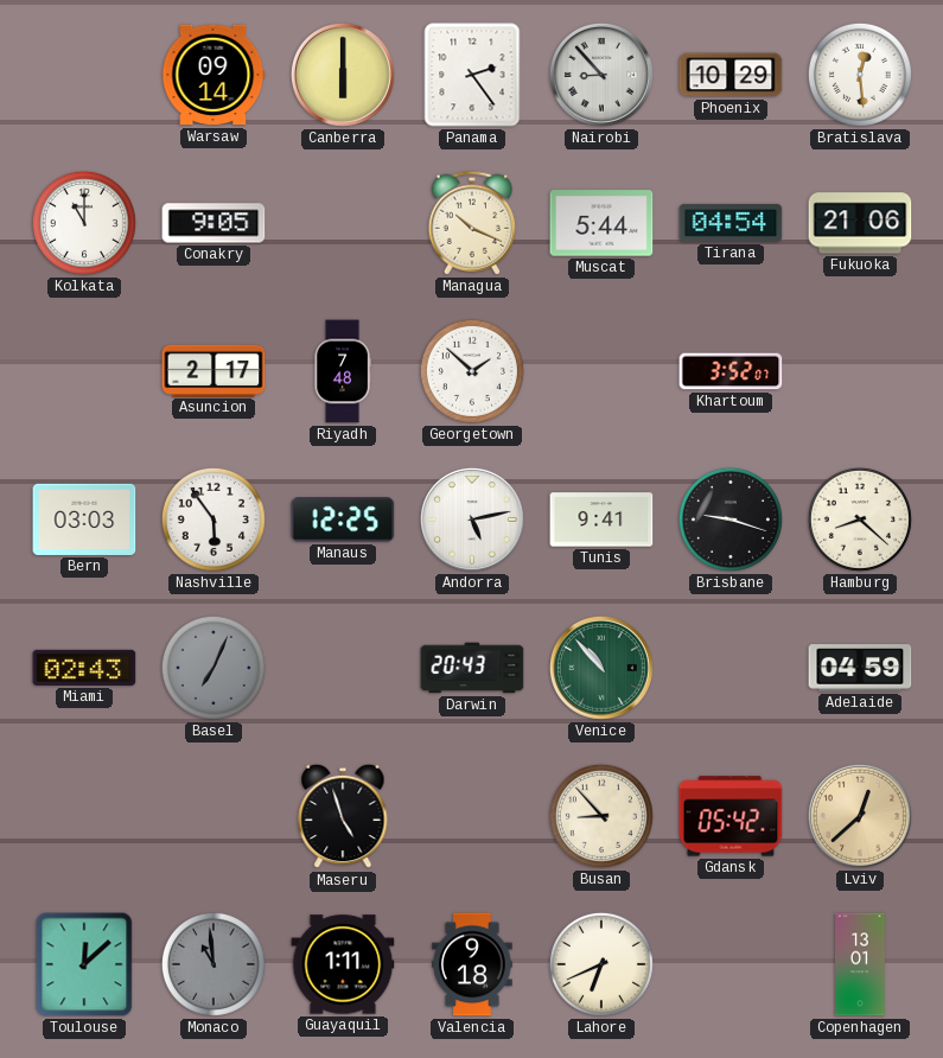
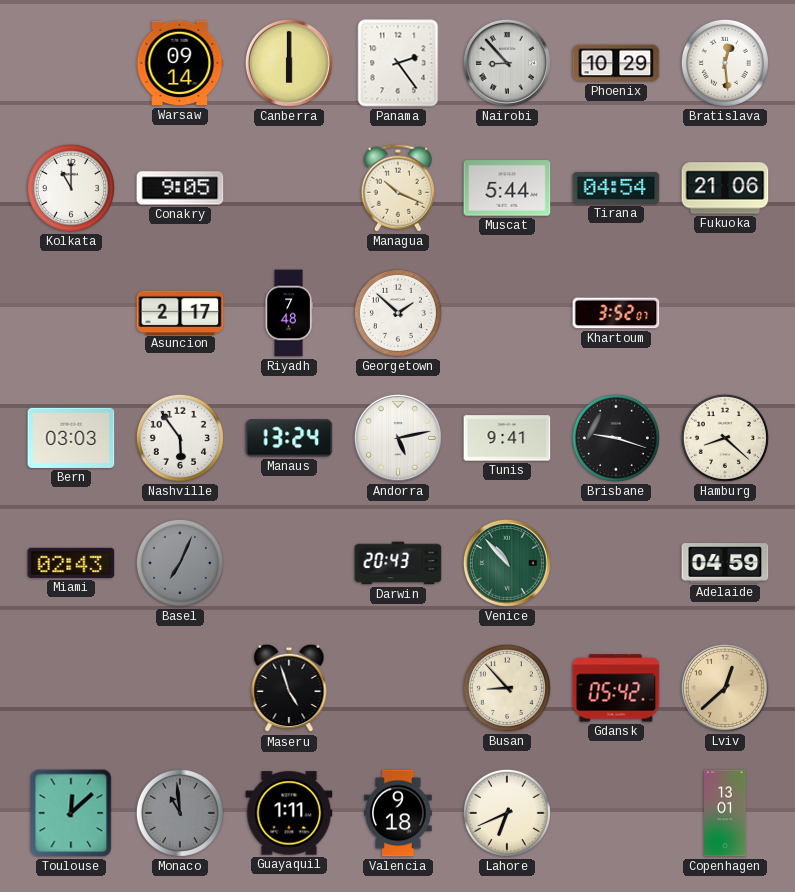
Manaus: 12:25 -> 13:24 (289, 438)
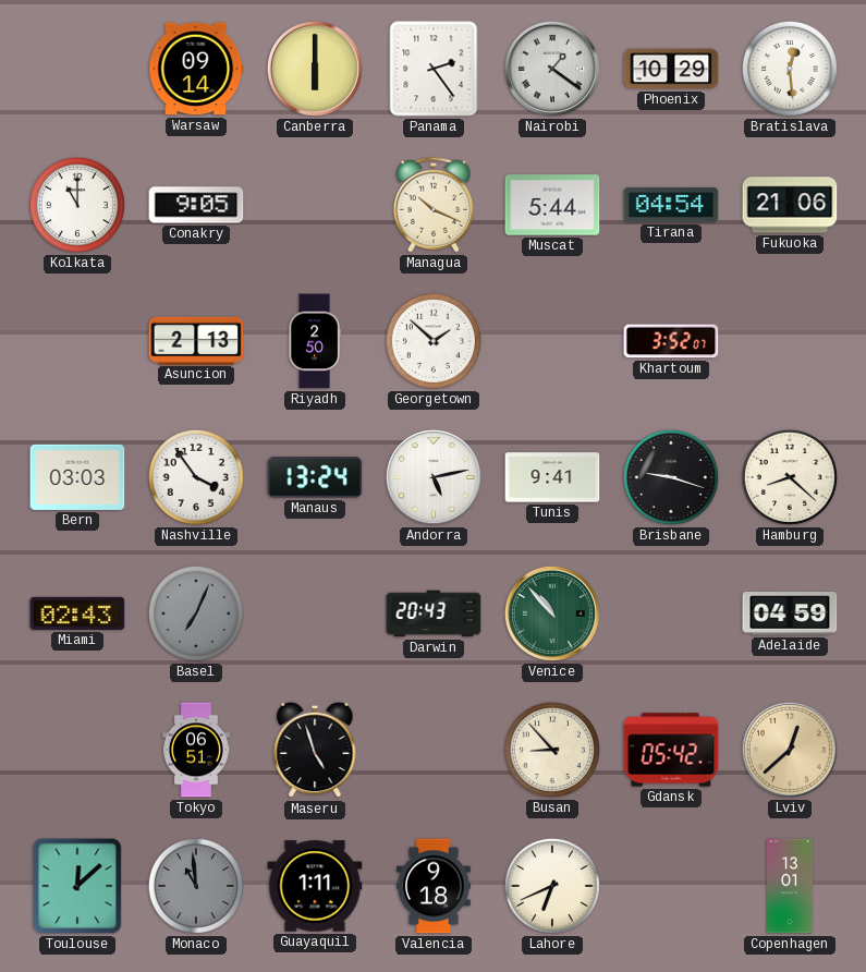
Nairobi: 8:53 -> 1:21 (552, 69)
Asuncion: 2:17 -> 2:13 (196, 340)
Riyadh: 7:48 -> 2:50 (315, 341)
Nashville: 5:54 -> 3:54 (196, 477)
Tokyo: none -> 06:51 (196, 750)
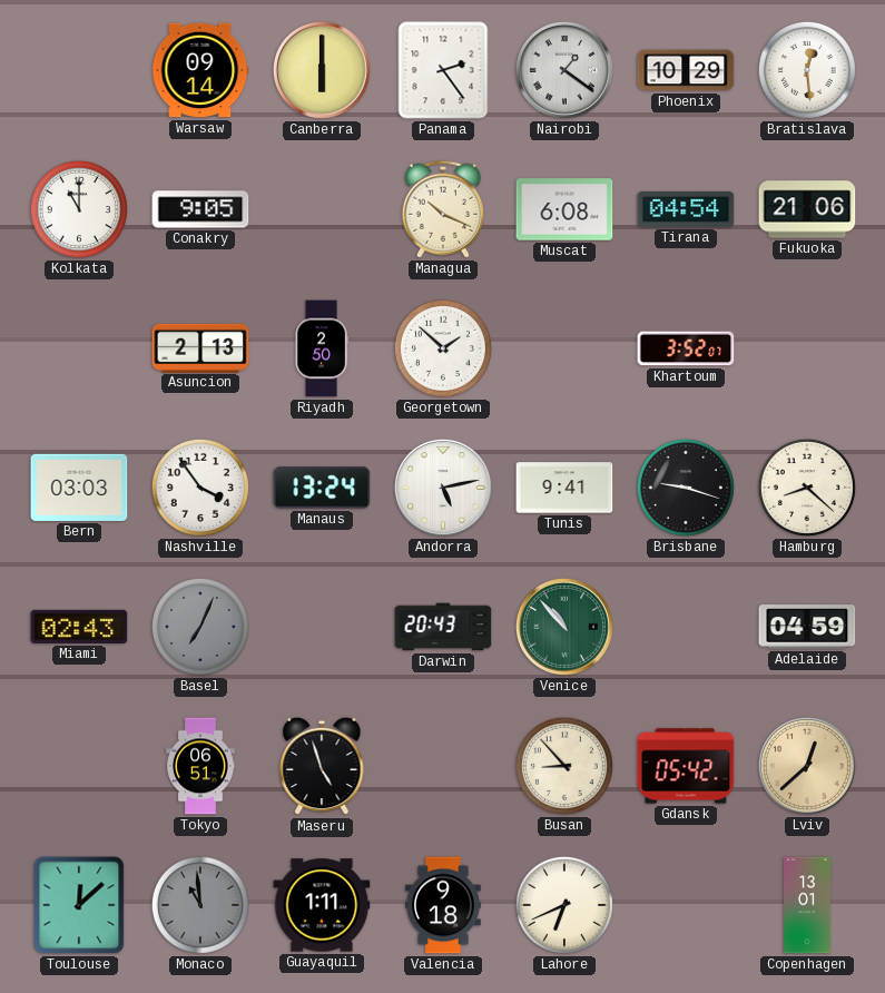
Muscat: 5:44 -> 6:08 (564, 209)
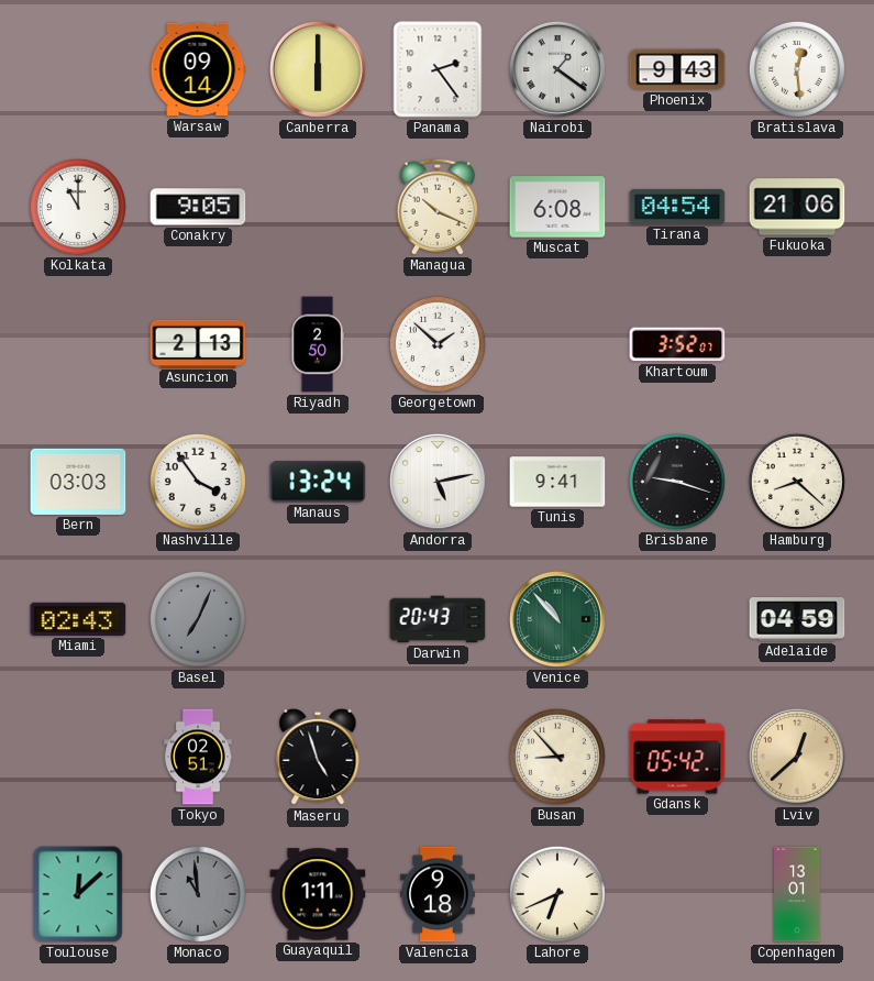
Phoenix: 10:29 -> 9:43 (677, 69)
Tokyo: 06:51 -> 02:51 (198, 757)
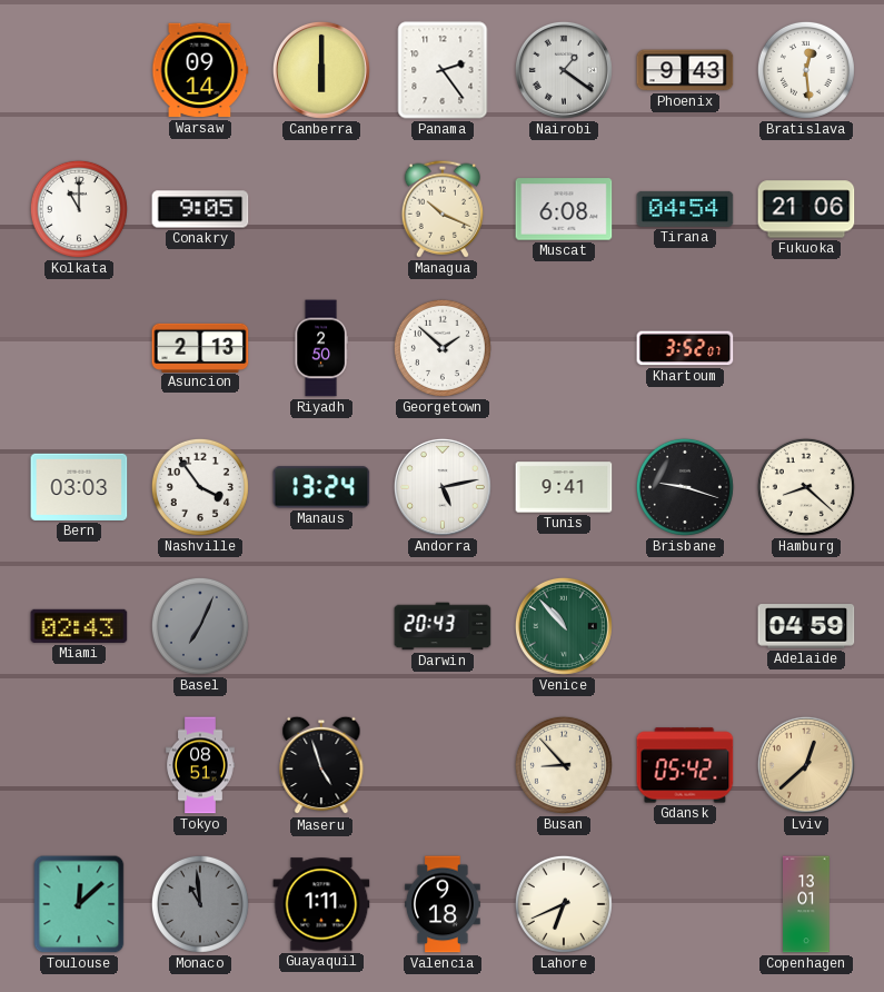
Tokyo: 02:51 -> 08:51 (200, 765)
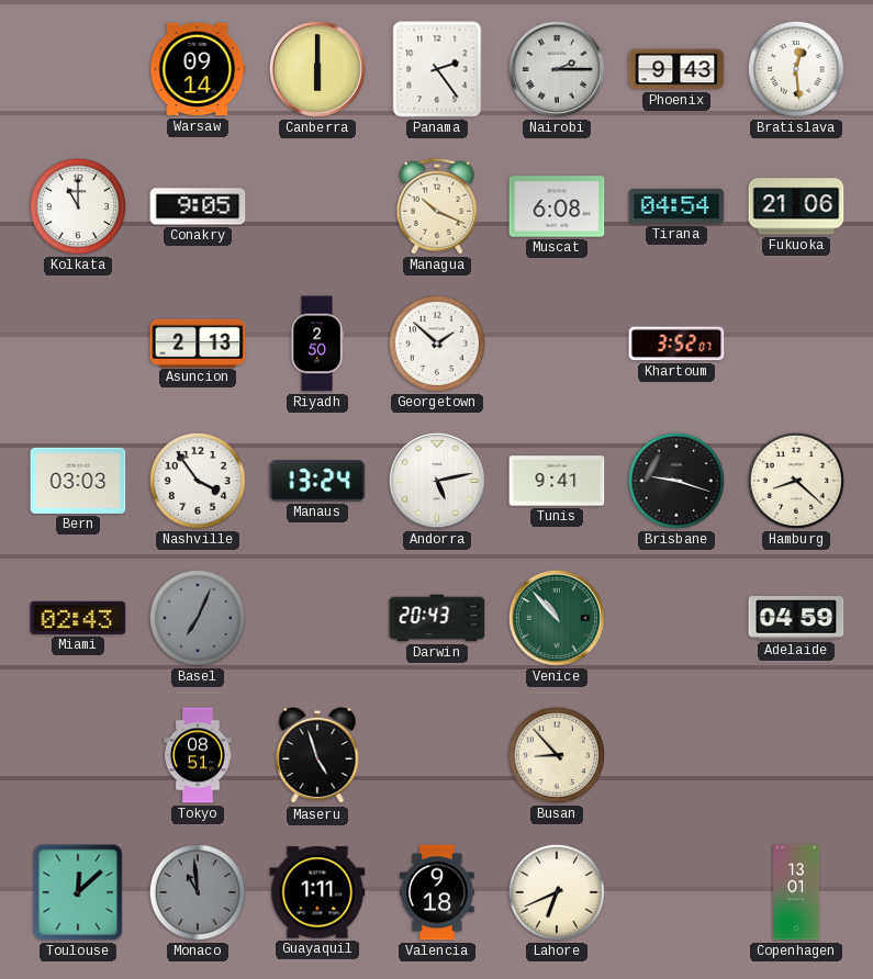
Nairobi: 1:21 -> 2:15 (557, 69)
Gdansk: 05:42 -> none (685, 765)
Lviv: 12:38 -> none (806, 765)
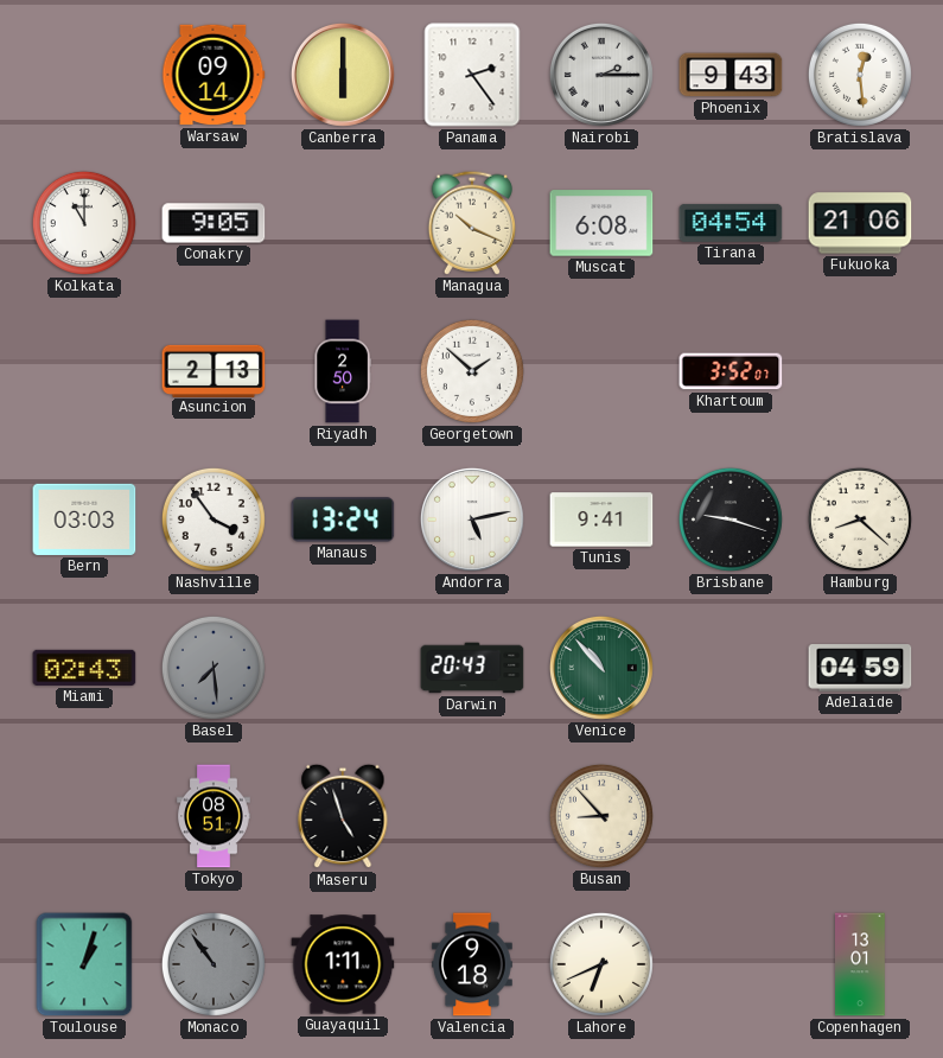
Basel: 7:04 -> 7:29 (214, 668)
Toulouse: 12:08 -> 1:03 (84, 964)
Monaco: 10:59 -> 10:54 (214, 964)
